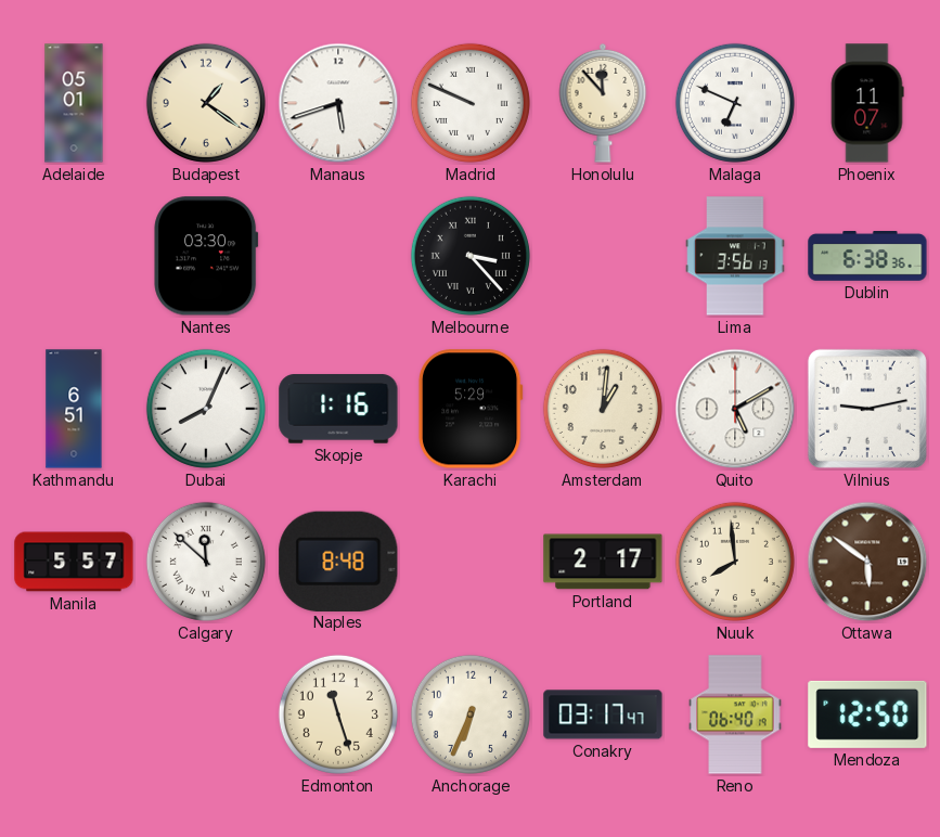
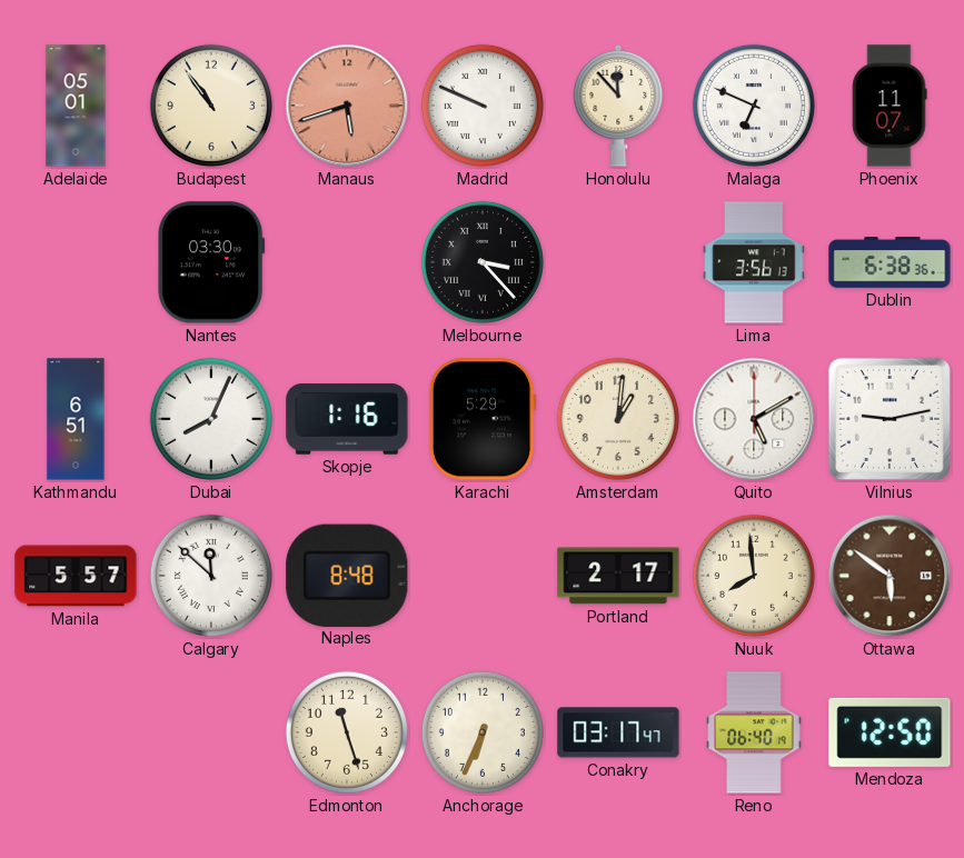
Budapest: 1:21 -> 10:54 (211, 106)
Manaus dial: white -> salmon (347, 106)
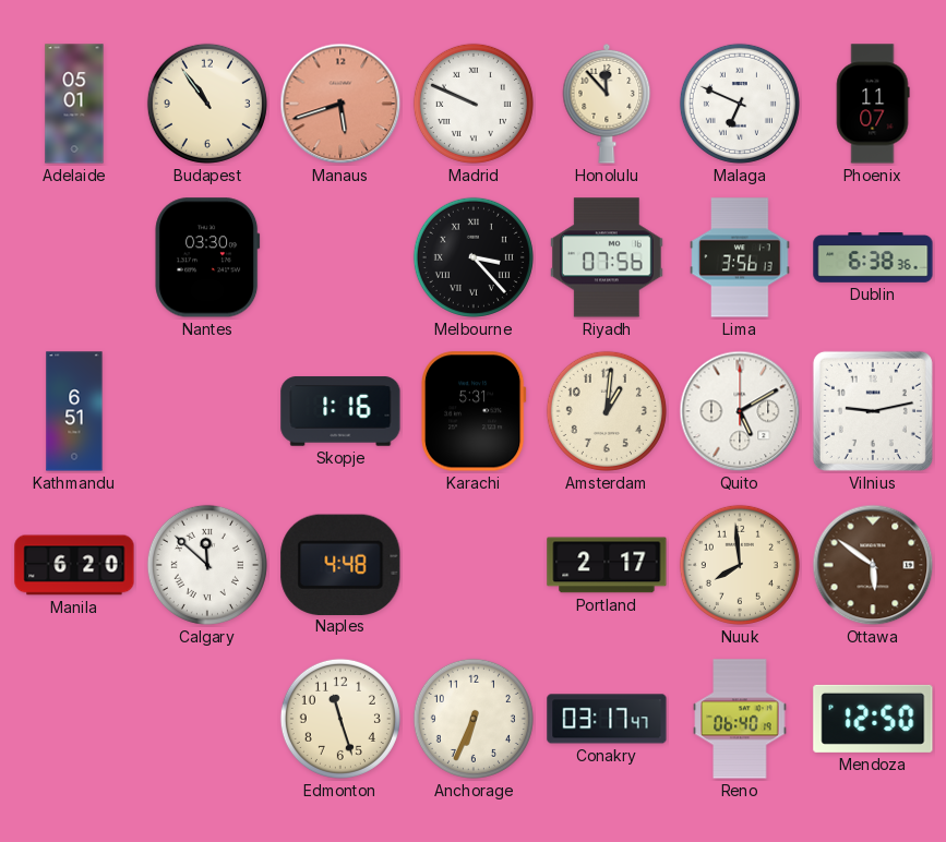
Riyadh: none -> 07:56 (607, 257)
Dubai: 8:04 -> none (211, 419)
Karachi: 5:29 -> 5:31 (474, 411)
Manila: 5:57 -> 6:20 (74, 565)
Naples: 8:48 -> 4:48 (340, 564)
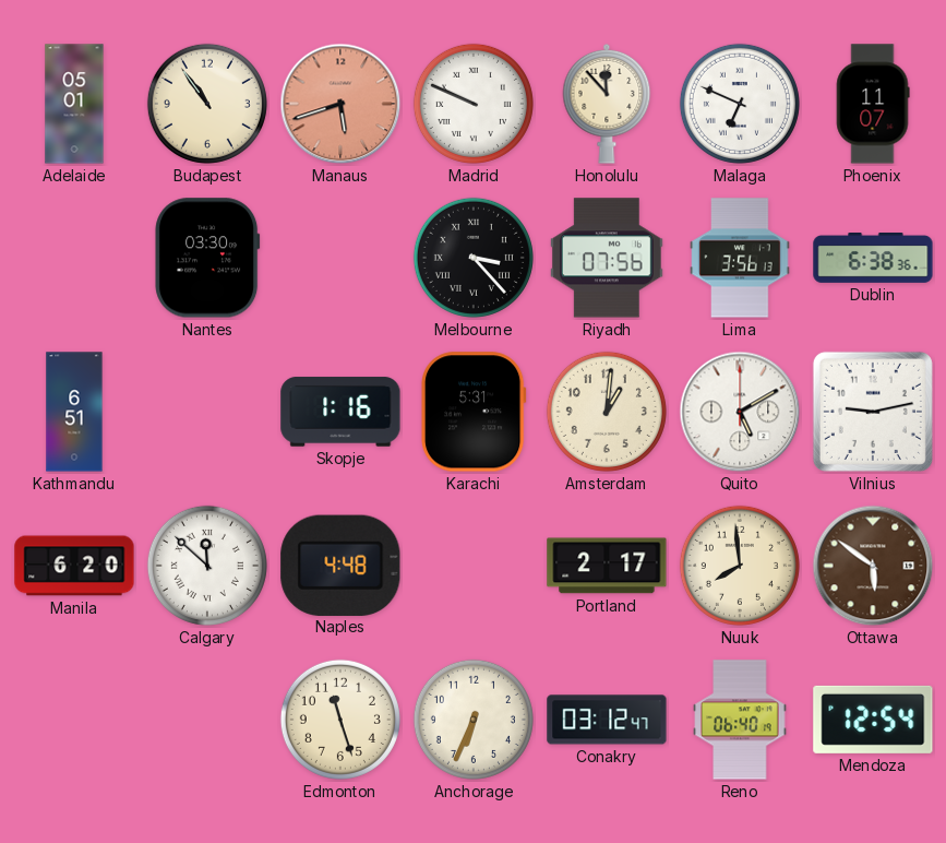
Conakry: 03:17 -> 03:12 (607, 720)
Mendoza: 12:50 -> 12:54 (873, 720)
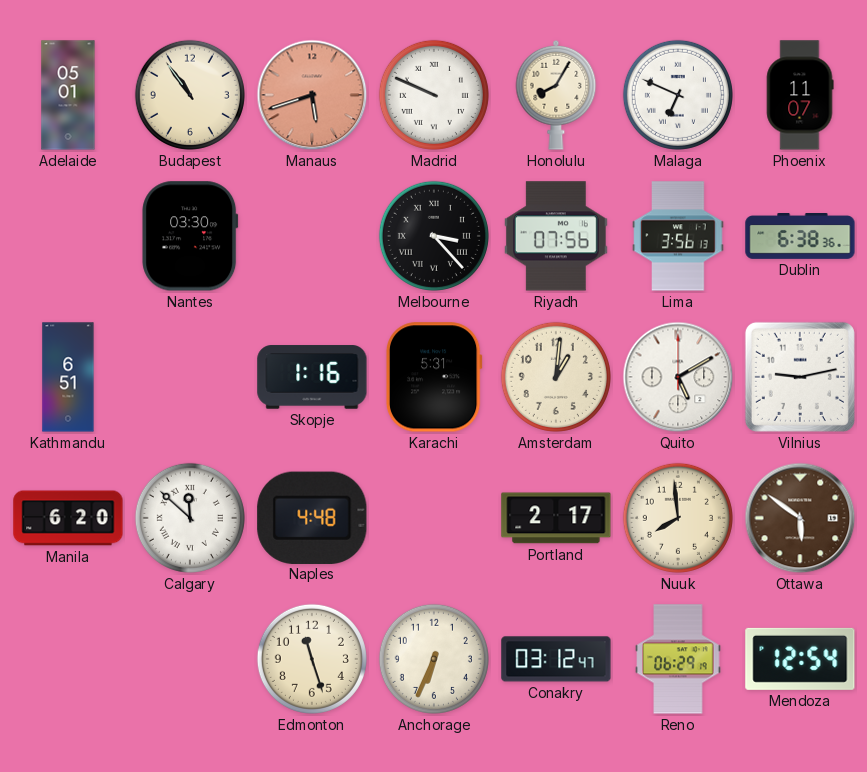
Honolulu: 11:53 -> 8:05 (556, 95)
Reno: 06:40 -> 06:29 (678, 659)
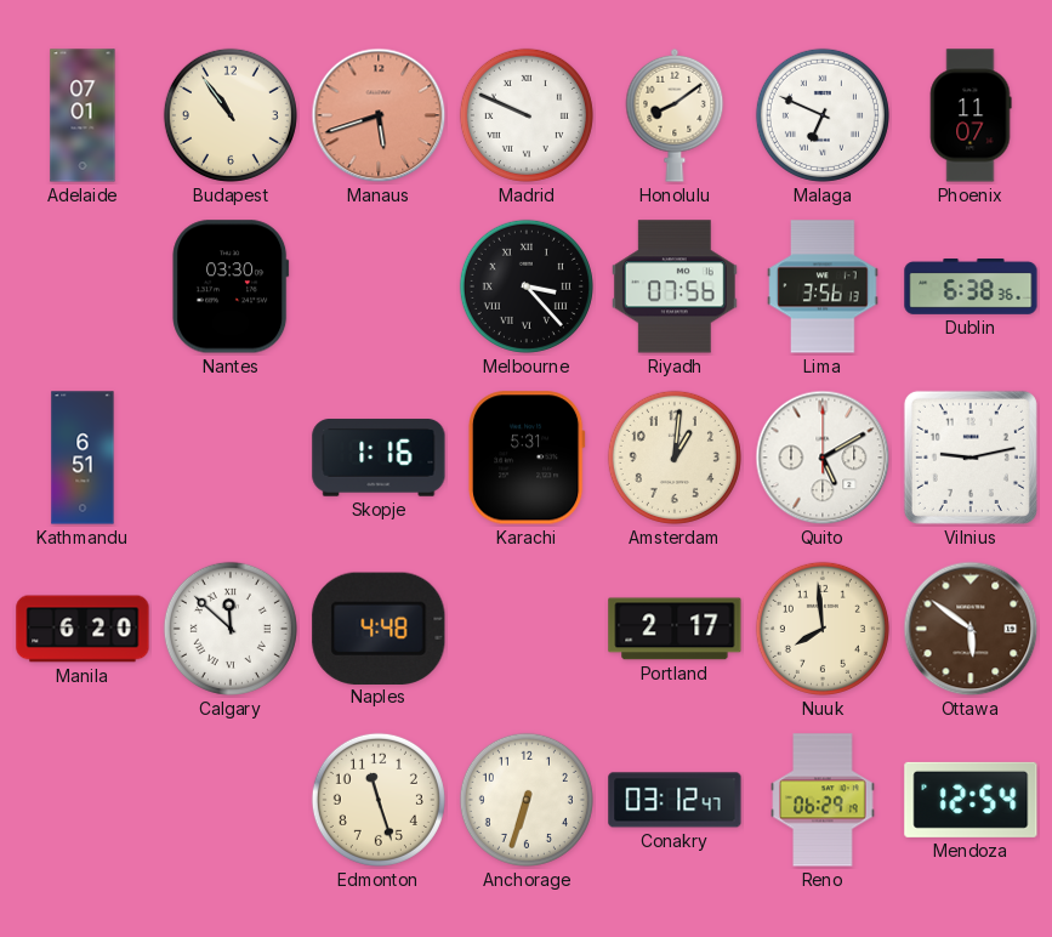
Adelaide: 05:01 -> 07:01 (83, 115)
Honolulu: 8:05 -> 8:09 (675, 115)
Anchorage: 6:34 -> 6:33 (527, 800)
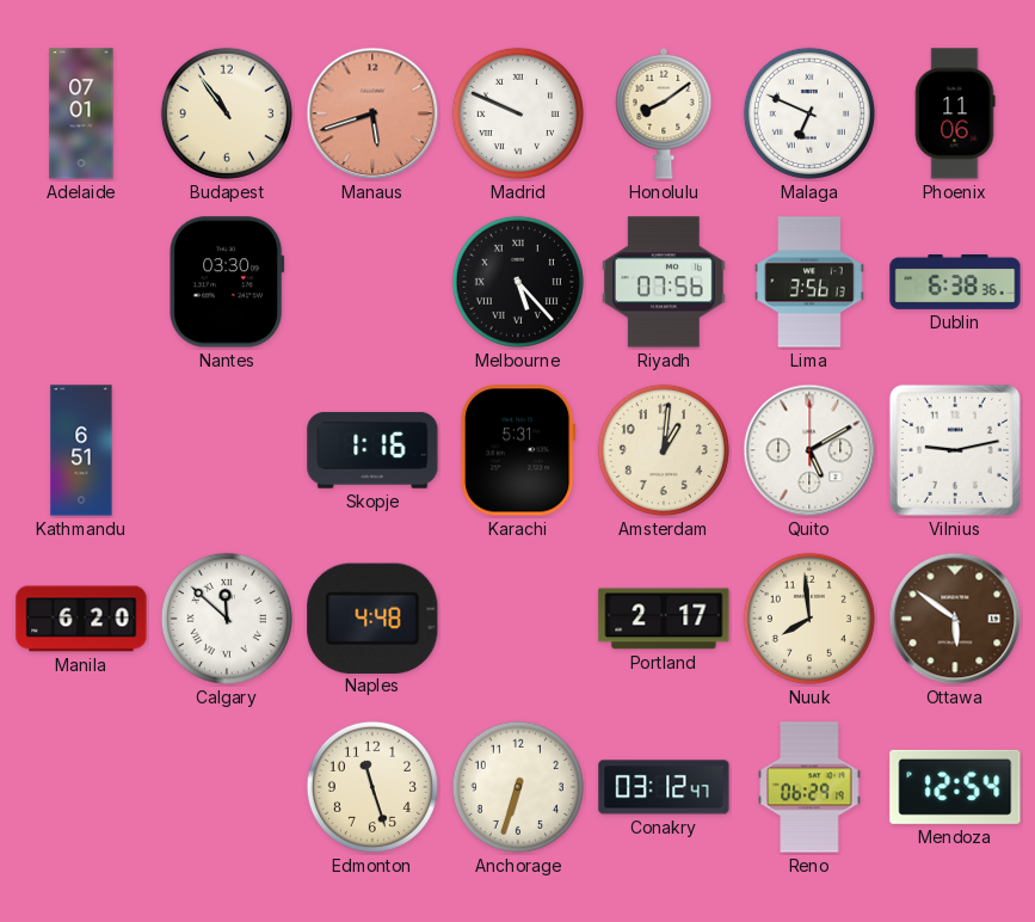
Phoenix: 11:07 -> 11:06 (955, 113)
Melbourne: 3:23 -> 5:23 (518, 282)
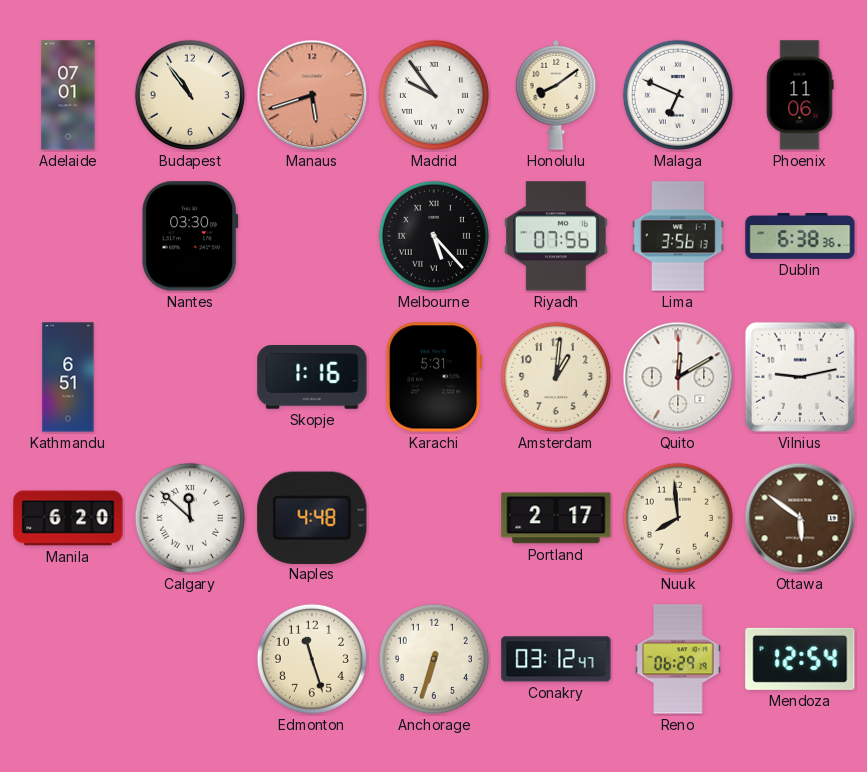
Madrid: 9:49 -> 9:54 (434, 95)
Quito: 5:10 -> 12:10 (678, 377)
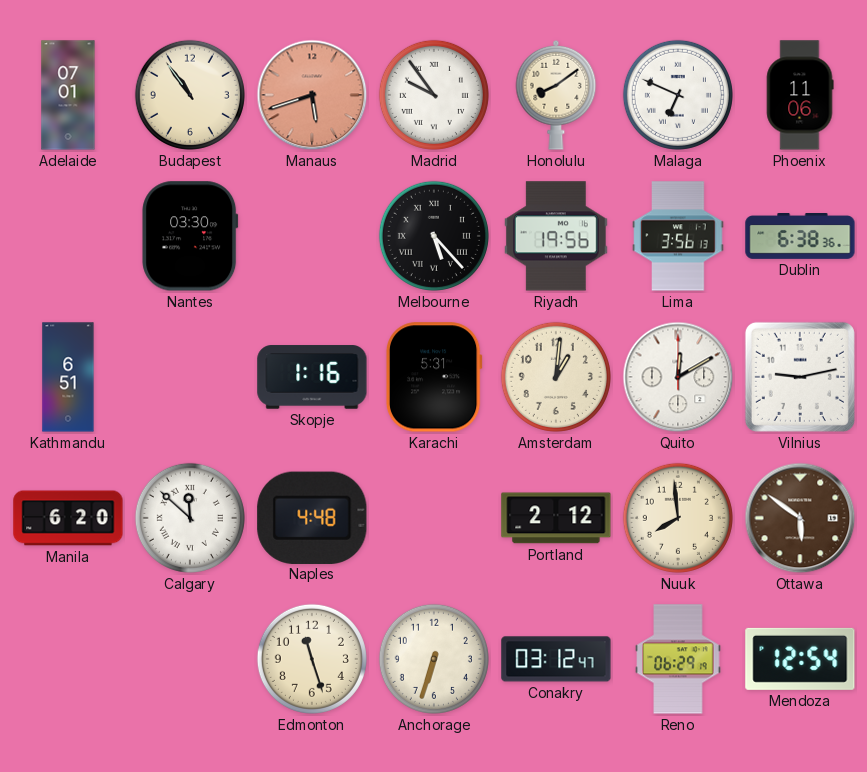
Riyadh: 07:56 -> 19:56 (556, 236)
Portland: 2:17 -> 2:12 (556, 518)
